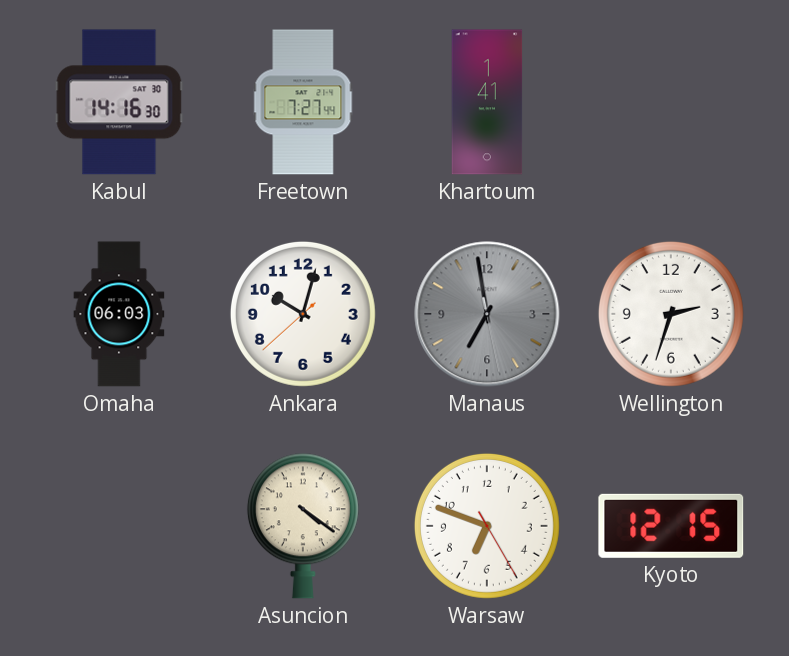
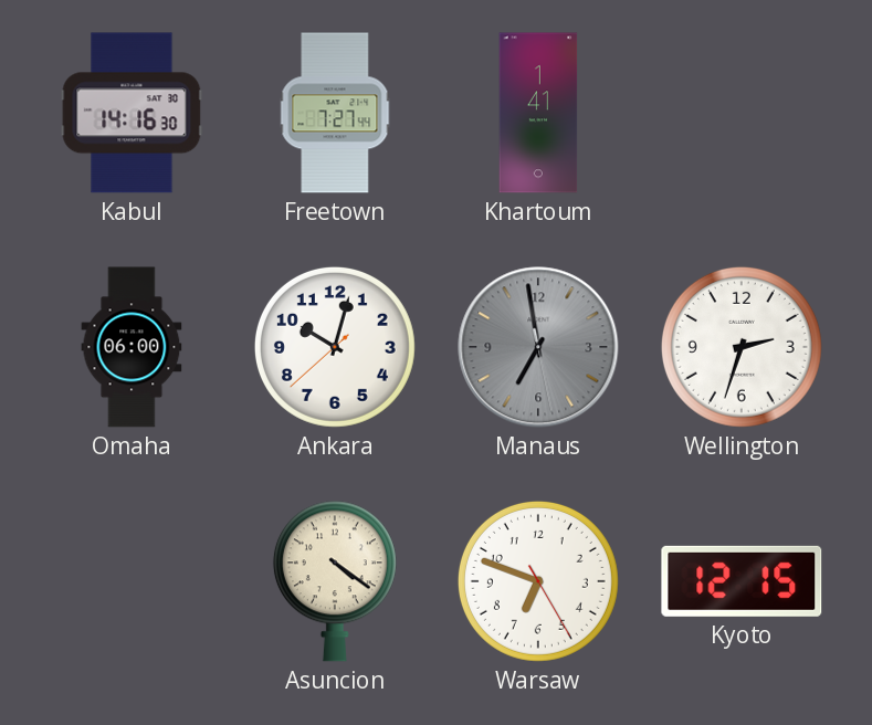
Omaha: 06:03 -> 06:00 (132, 347)
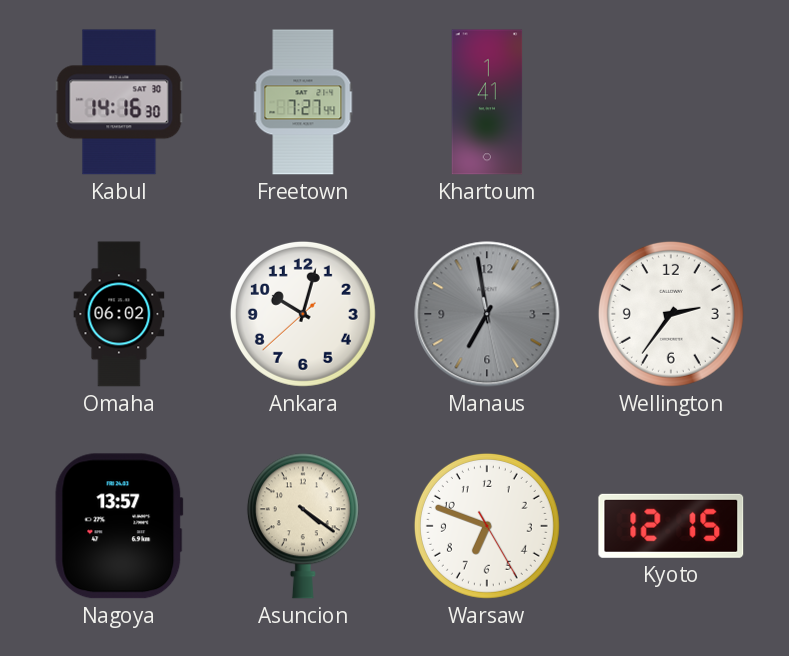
Omaha: 06:00 -> 06:02 (119, 314)
Wellington: 2:33 -> 2:36 (671, 314)
Nagoya: none -> 13:57 (119, 526)
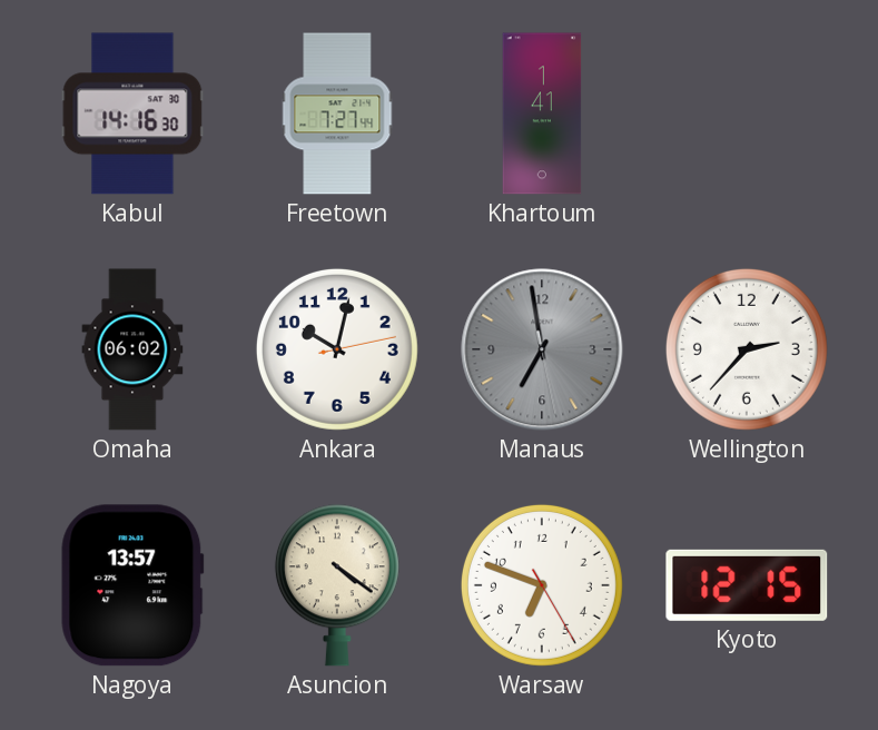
Ankara: 10:02:38 -> 10:02:13 (337, 349)
Wellington: 2:36 -> 2:37 (747, 349)
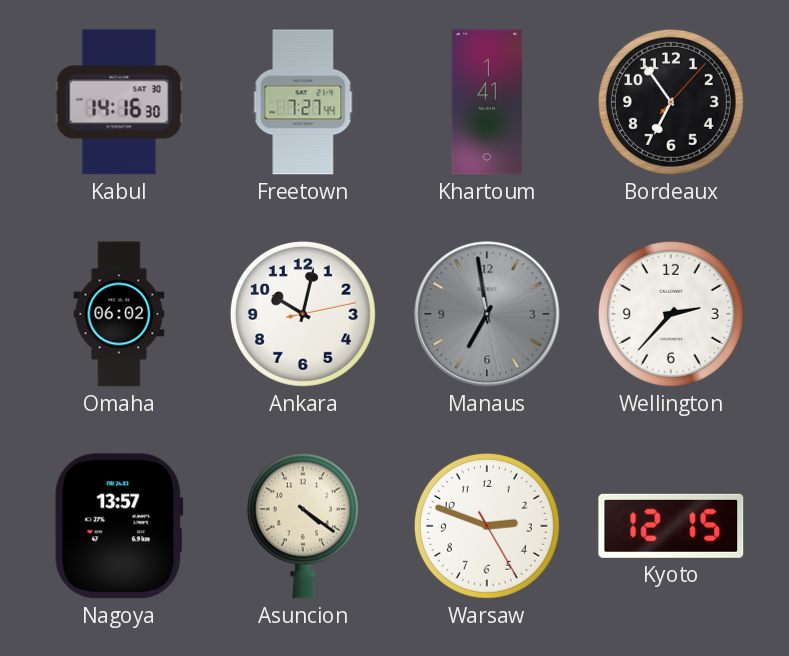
Bordeaux: none -> 6:54 (671, 102)
Warsaw: 6:48 -> 2:48 (487, 526)
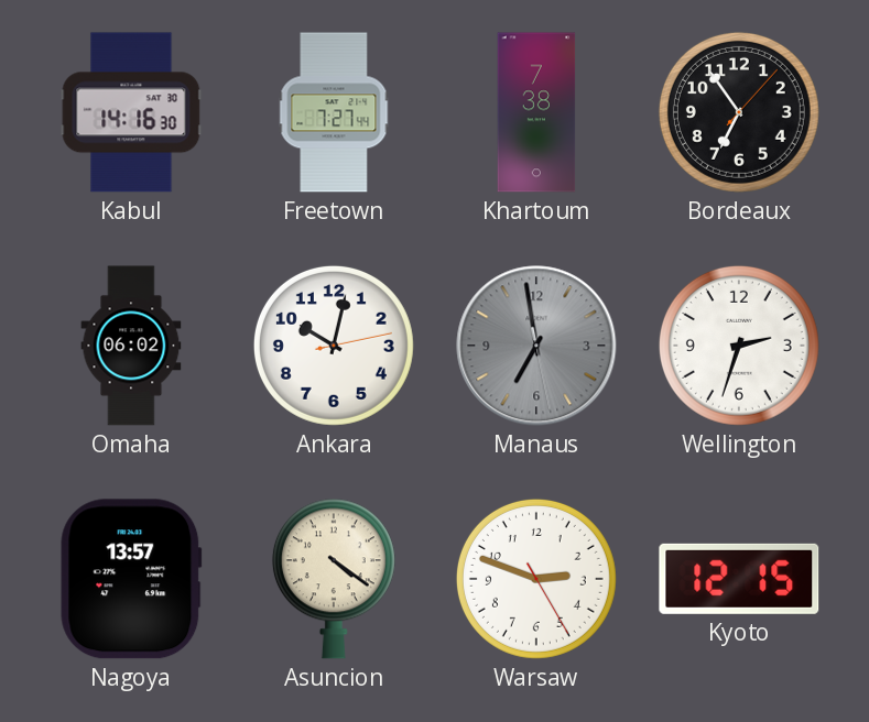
Khartoum: 1:41 -> 7:38 (536, 112)
Wellington: 2:37 -> 2:33 (739, 346)
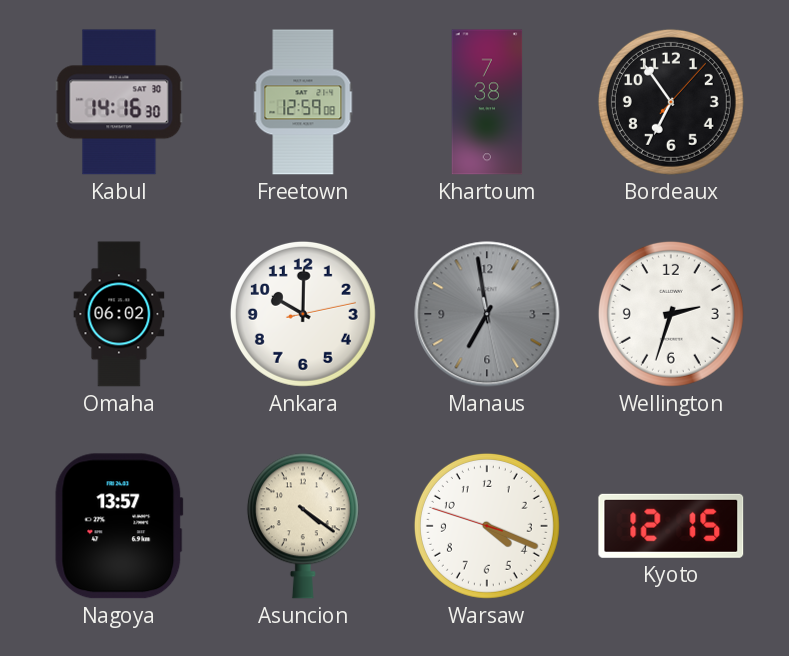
Freetown: 7:27 -> 12:59 (303, 102)
Ankara: 10:02 -> 10:00 (303, 314)
Warsaw: 2:48 -> 4:18 (487, 526)
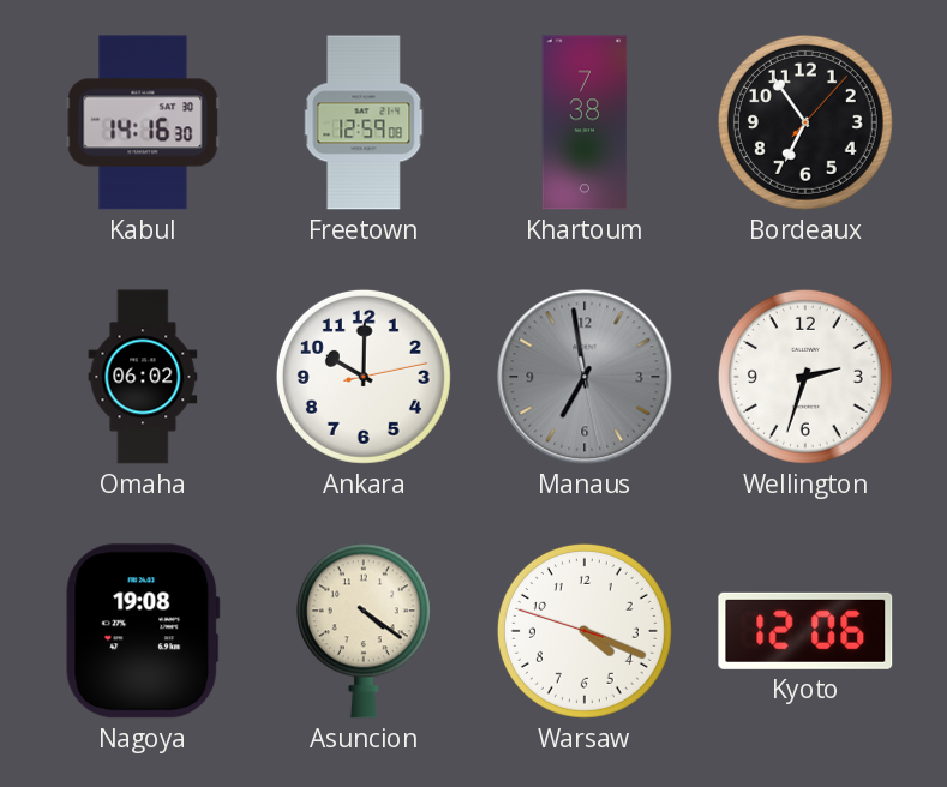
Nagoya: 13:57 -> 19:08 (143, 631)
Kyoto: 12:15 -> 12:06 (805, 631)
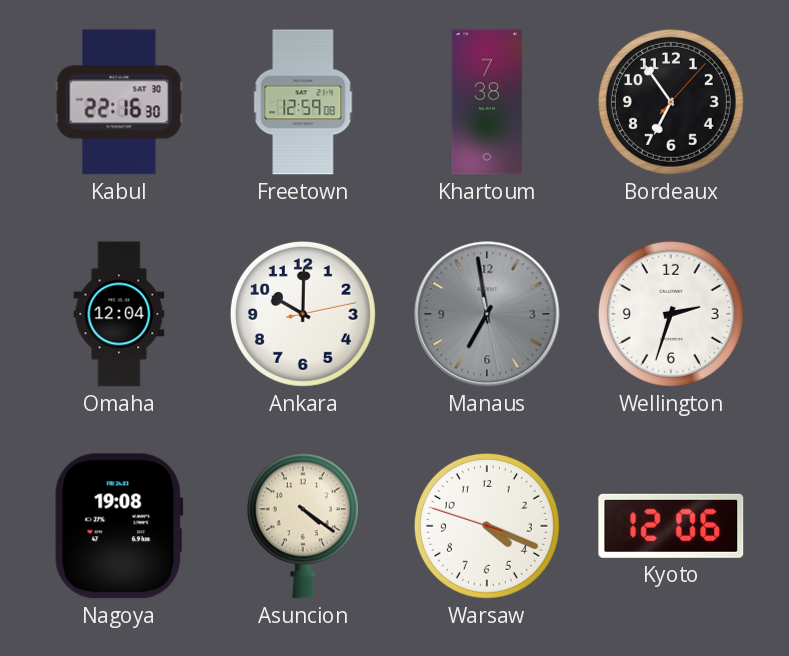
Kabul: 14:16 -> 22:16 (119, 102)
Omaha: 06:02 -> 12:04 (119, 314)
